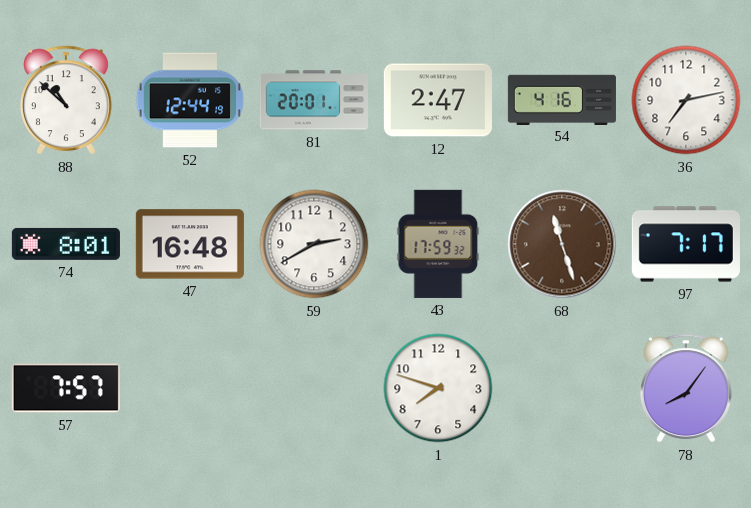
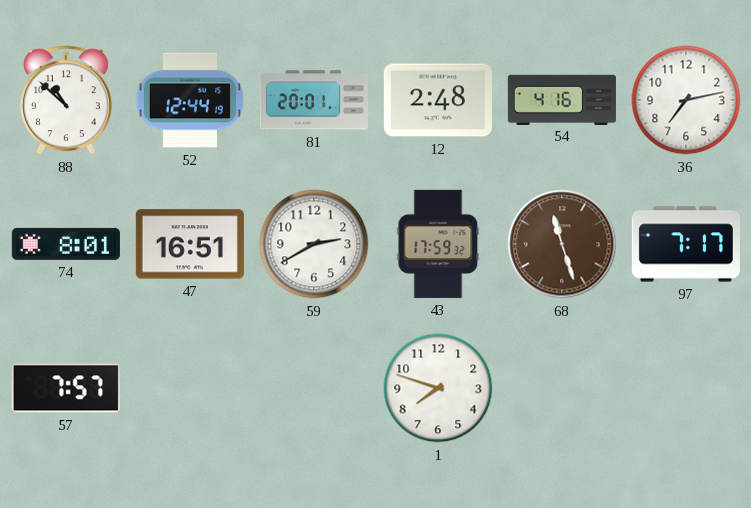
12: 2:47 -> 2:48 (438, 100)
47: 16:48 -> 16:51 (190, 244)
78: 8:06 -> none (686, 388)
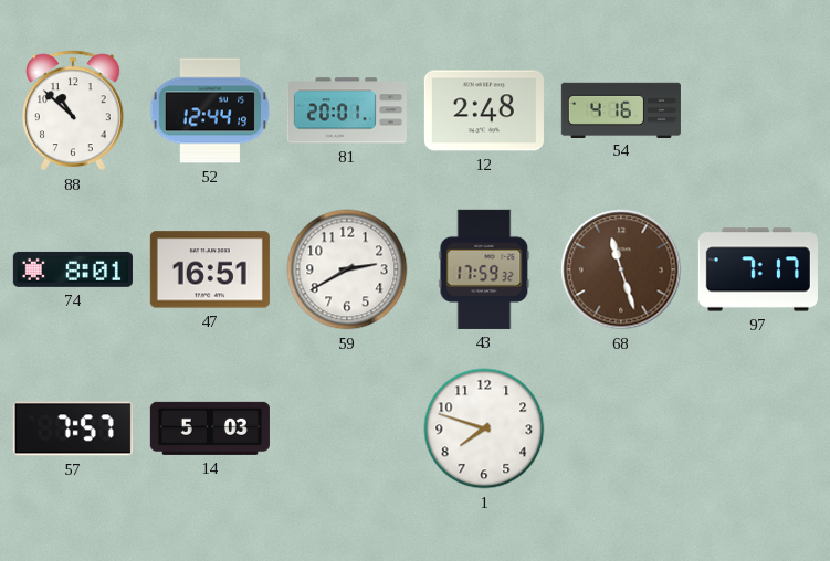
36: 7:13 -> none (686, 100)
14: none -> 5:03 (210, 428)
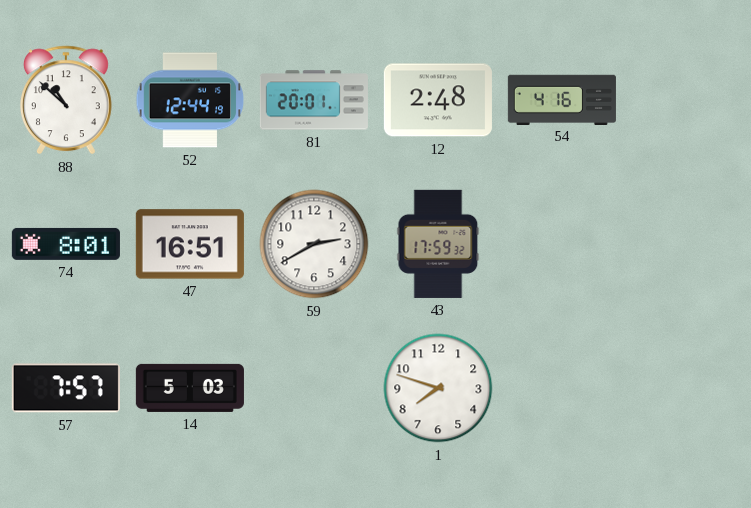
68: 11:27 -> none (621, 269)
97: 7:17 -> none (758, 269)
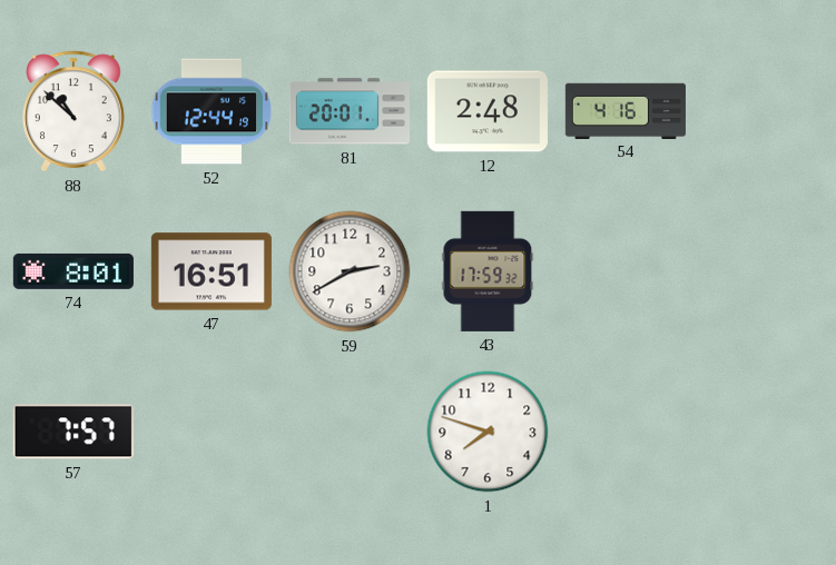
14: 5:03 -> none (190, 388)
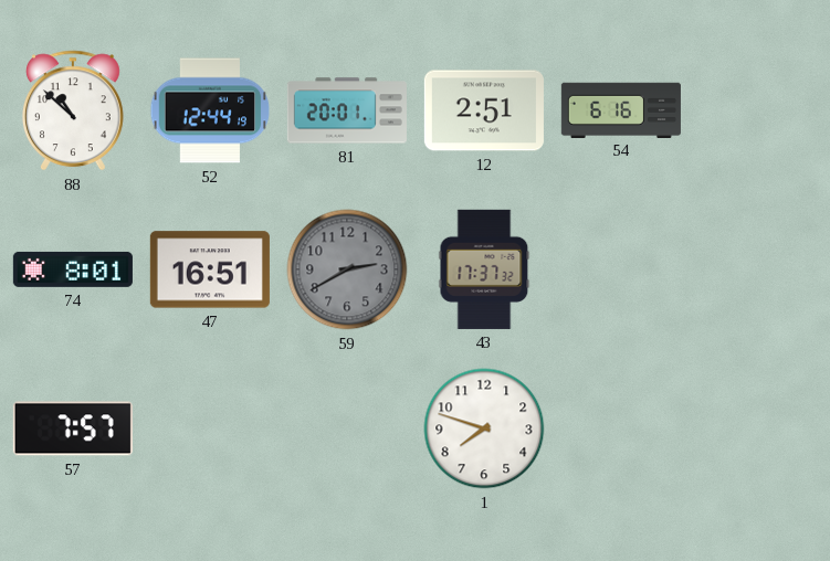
12: 2:48 -> 2:51 (484, 110)
54: 4:16 -> 6:16 (621, 109)
59 dial: white -> grey (347, 269)
43: 17:59 -> 17:37 (484, 269)
